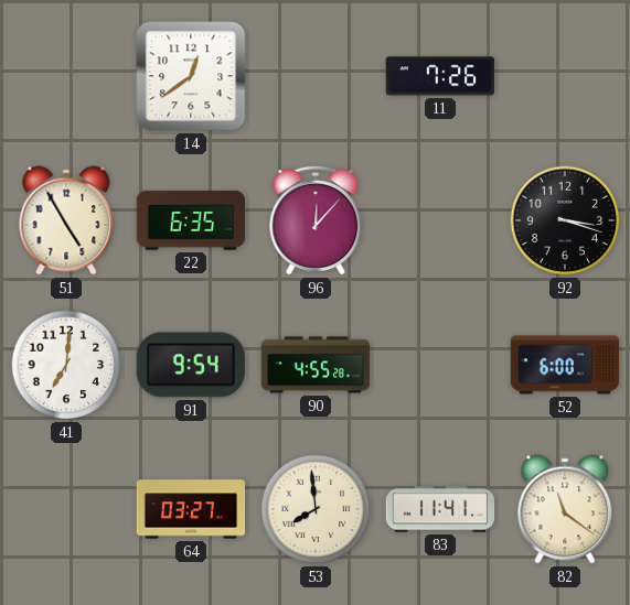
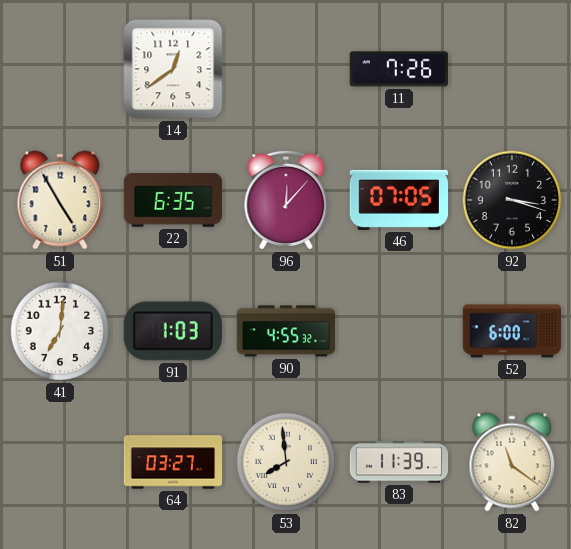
46: none -> 07:05 (398, 200)
91: 9:54 -> 1:03 (173, 331)
90: 4:55:28 -> 4:55:32 (286, 331)
83: 11:41 -> 11:39 (399, 462)
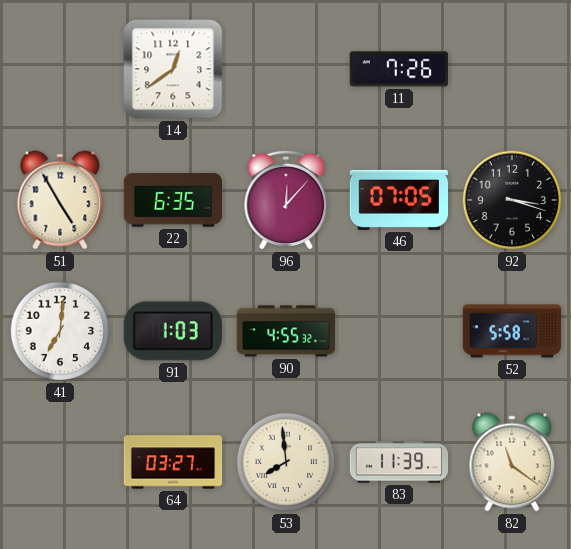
52: 6:00 -> 5:58 (512, 331)
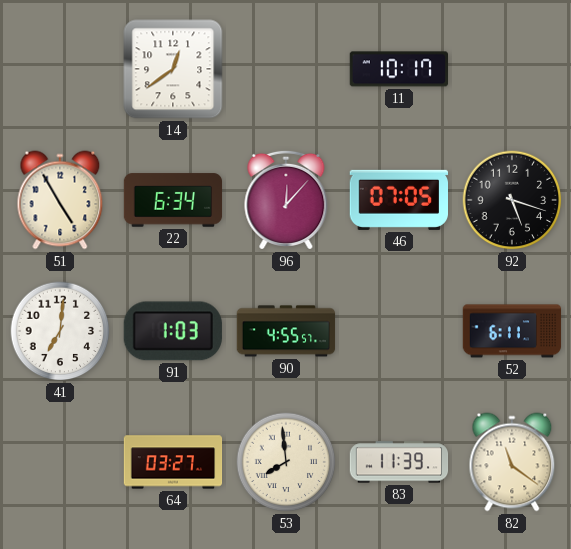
11: 7:26 -> 10:17 (398, 69)
22: 6:35 -> 6:34 (173, 200)
92: 3:18 -> 5:18 (512, 200)
90: 4:55:32 -> 4:55:57 (286, 331)
52: 5:58 -> 6:11 (512, 331)
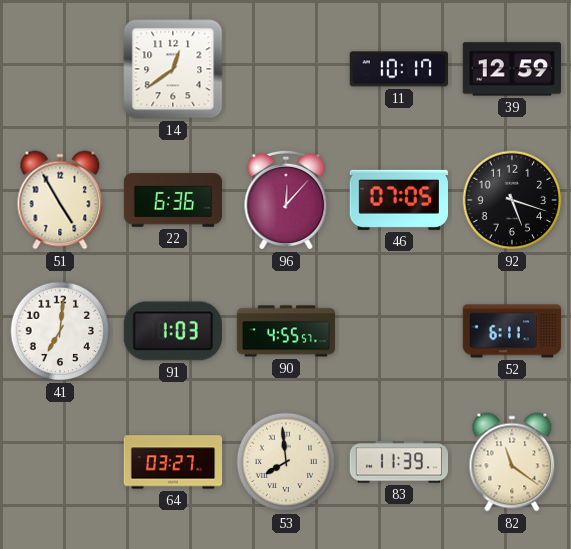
39: none -> 12:59 (511, 69)
22: 6:34 -> 6:36 (173, 200)
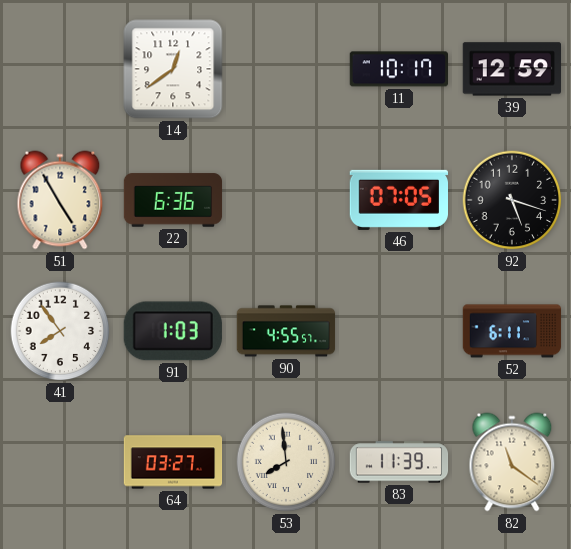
96: 12:07 -> none (286, 200)
41: 7:01 -> 7:54 (60, 331)
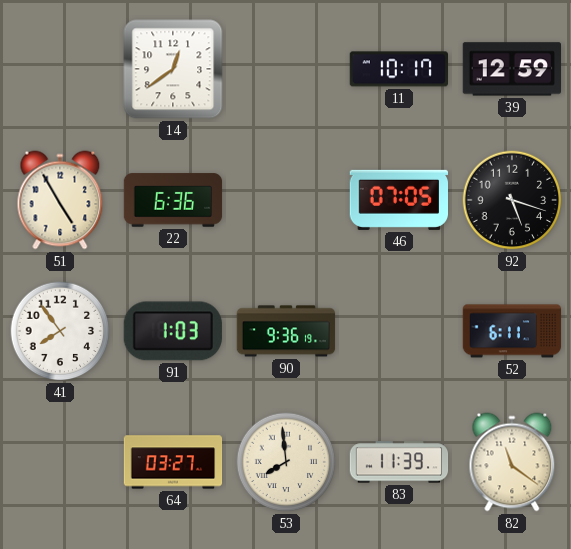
90: 4:55 -> 9:36 (286, 331)
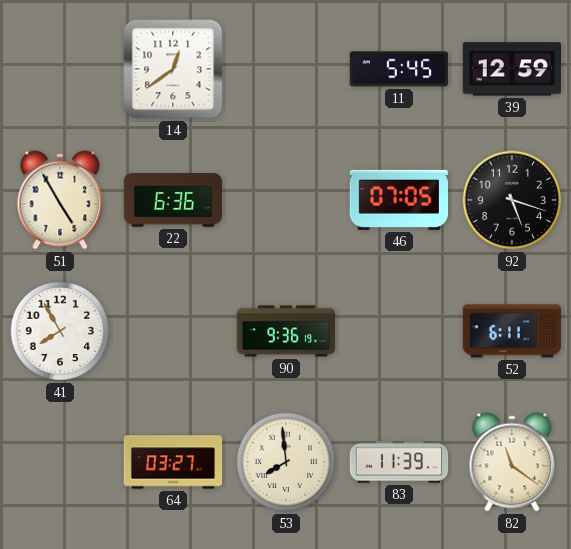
11: 10:17 -> 5:45 (398, 69)
41: 7:54 -> 7:55 (60, 331)
91: 1:03 -> none (173, 331)
